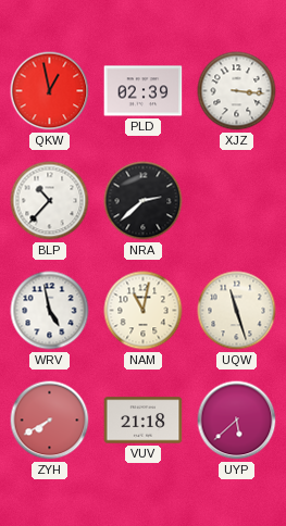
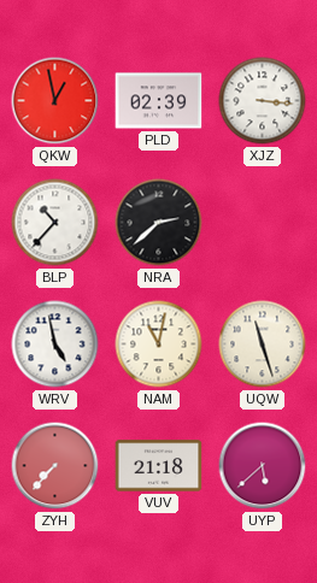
ZYH: 7:40 -> 7:37 (55, 466)
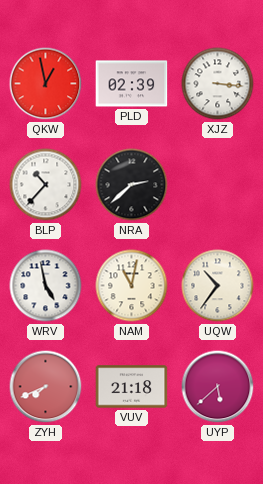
UQW: 11:27 -> 10:36 (218, 286)
ZYH: 7:37 -> 7:41 (46, 387)
